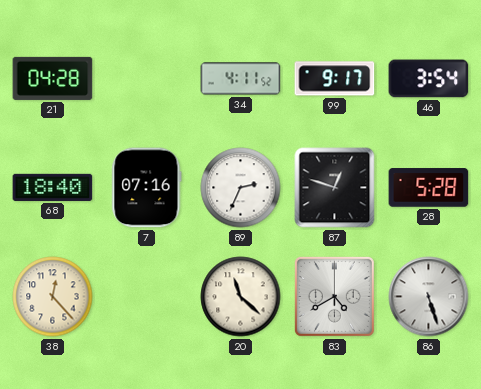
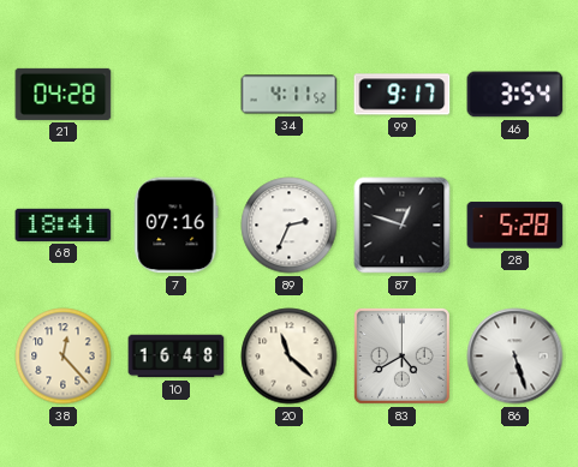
68: 18:40 -> 18:41 (64, 224)
10: none -> 16:48 (177, 357)
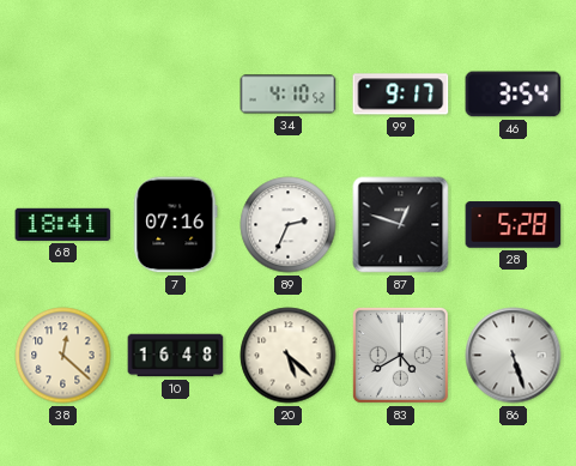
21: 04:28 -> none (64, 94)
34: 4:11 -> 4:10 (289, 95)
38: 12:23 -> 12:22 (63, 356)
20: 11:22 -> 5:22 (289, 356)
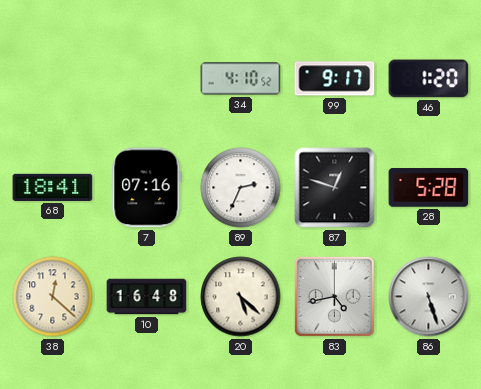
46: 3:54 -> 1:20 (429, 79)
83: 4:40 -> 4:43 (334, 296)
